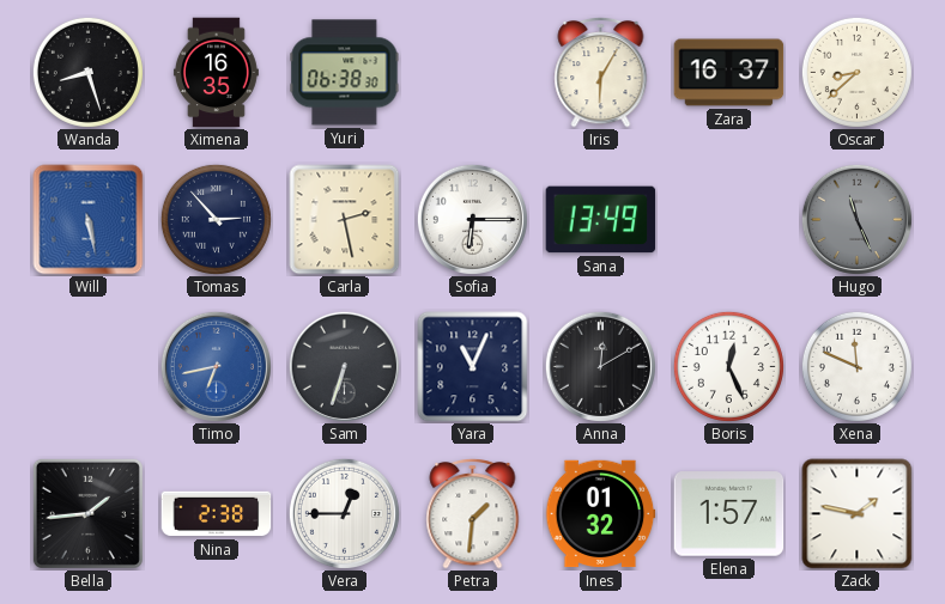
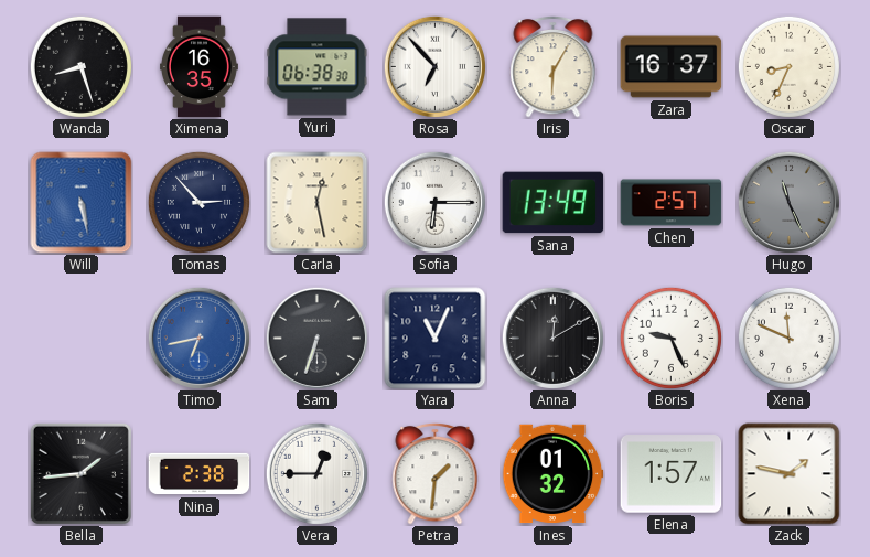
Rosa: none -> 6:53 (434, 66)
Oscar: 8:38 -> 8:34 (788, 66)
Carla: 2:28 -> 12:28 (318, 203)
Chen: none -> 2:57 (672, 203)
Boris: 12:26 -> 9:26 (670, 338)
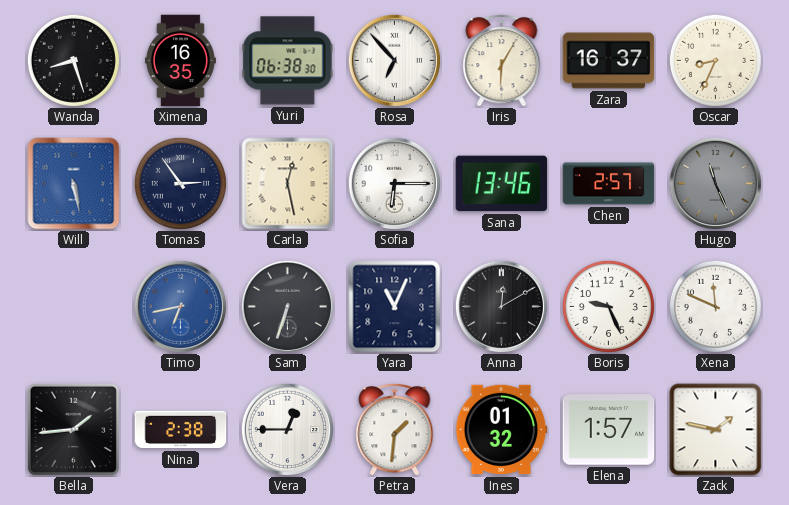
Tomas: 2:53 -> 2:54 (180, 183)
Sana: 13:49 -> 13:46 (502, 184)
